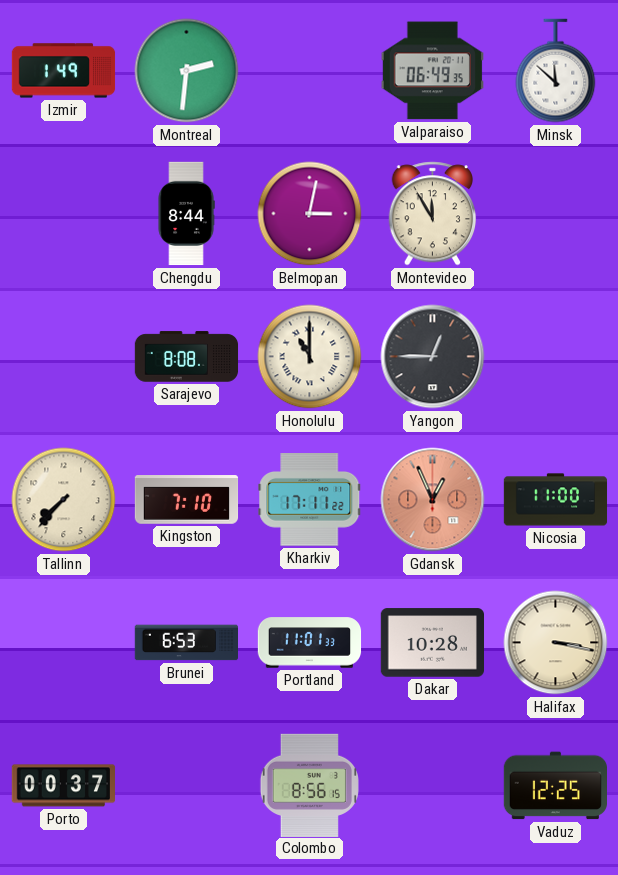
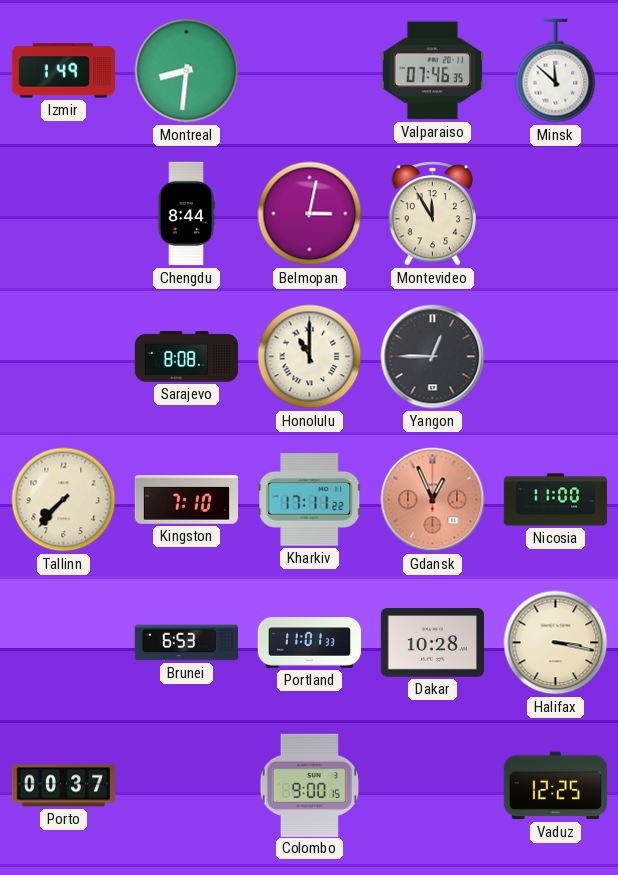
Montreal: 2:31 -> 8:31 (187, 71)
Valparaiso: 06:49 -> 07:46 (432, 71)
Colombo: 8:56 -> 9:00 (309, 785)
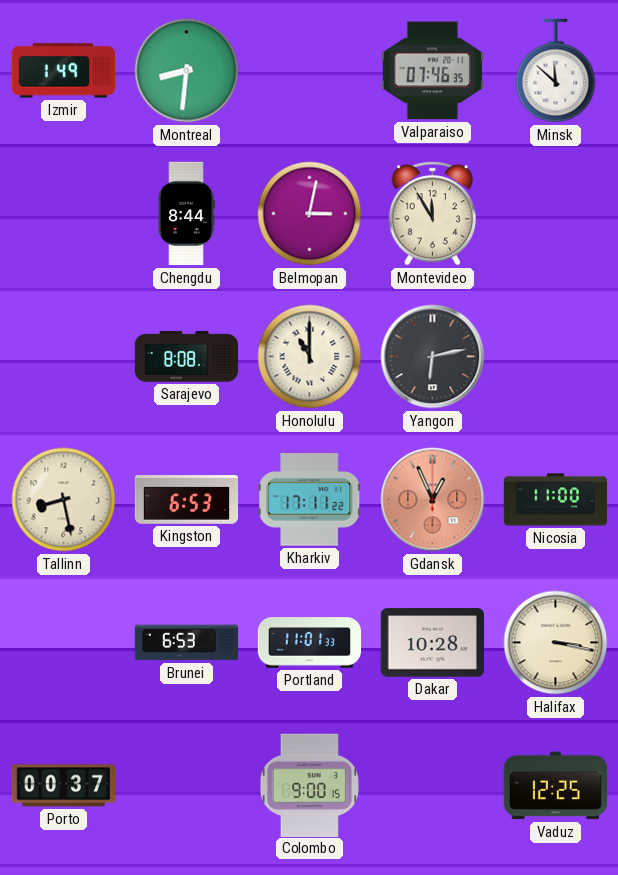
Yangon: 12:45 -> 6:13 (433, 357)
Tallinn: 7:37 -> 8:28 (64, 500)
Kingston: 7:10 -> 6:53 (187, 500)
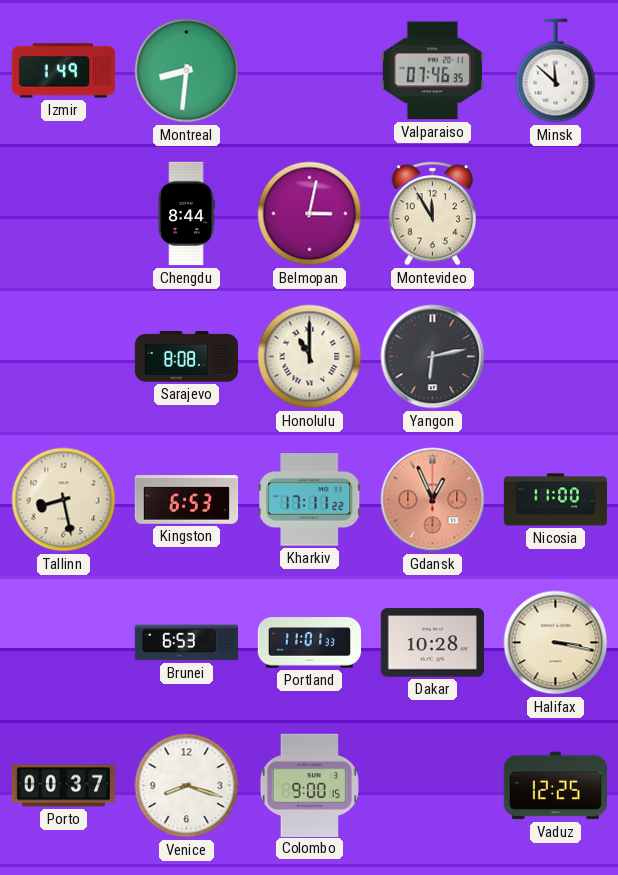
Venice: none -> 8:18 (187, 786)
